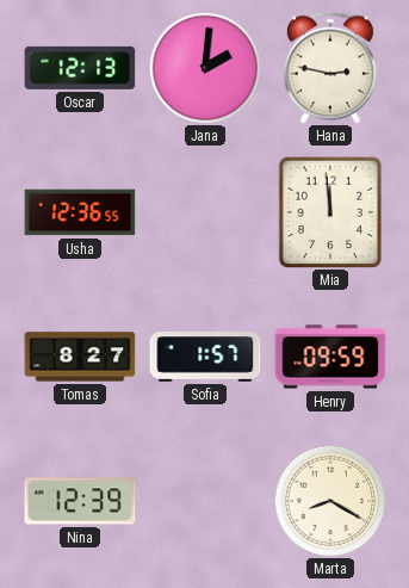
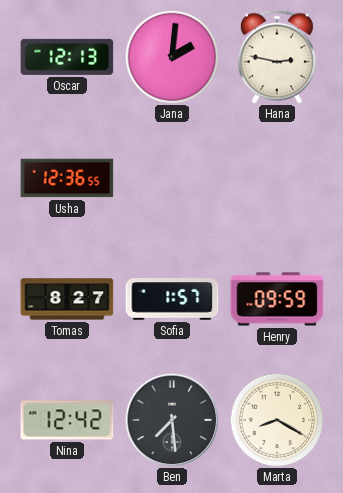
Mia: 11:59 -> none (330, 212)
Nina: 12:39 -> 12:42 (67, 420)
Ben: none -> 7:29 (172, 420)
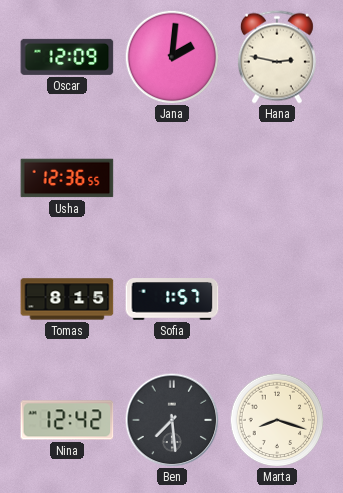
Oscar: 12:13 -> 12:09 (67, 57)
Tomas: 8:27 -> 8:15 (67, 299)
Henry: 09:59 -> none (277, 299)
Marta: 8:20 -> 8:18 (277, 420)
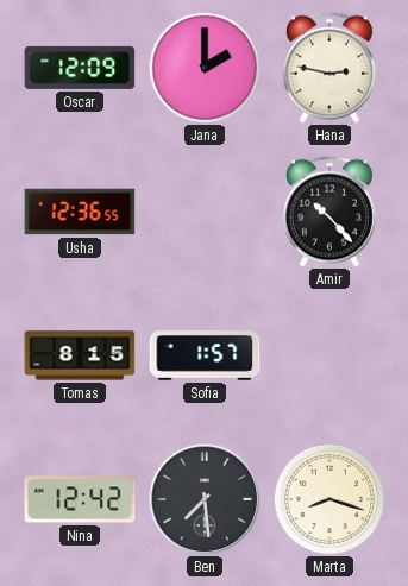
Jana: 2:01 -> 2:00 (205, 68)
Amir: none -> 10:23 (329, 212)
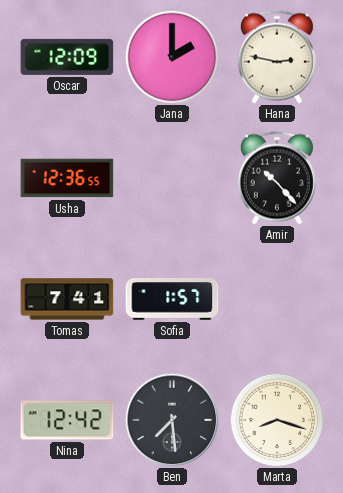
Tomas: 8:15 -> 7:41 (67, 299)
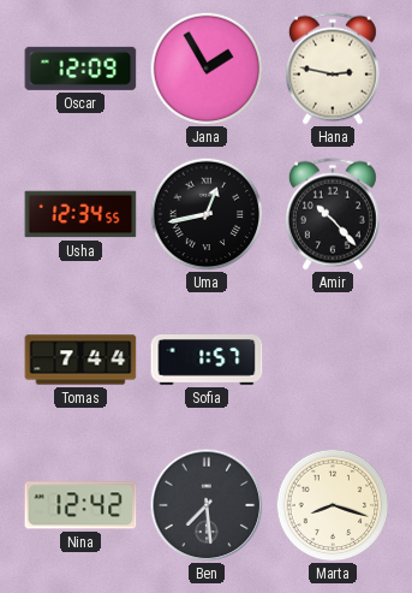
Jana: 2:00 -> 1:55 (207, 69)
Usha: 12:36 -> 12:34 (80, 214)
Uma: none -> 12:43 (207, 214)
Tomas: 7:41 -> 7:44 (80, 360)
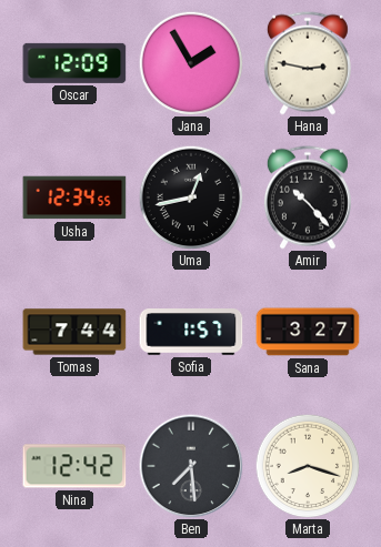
Sana: none -> 3:27 (308, 332)
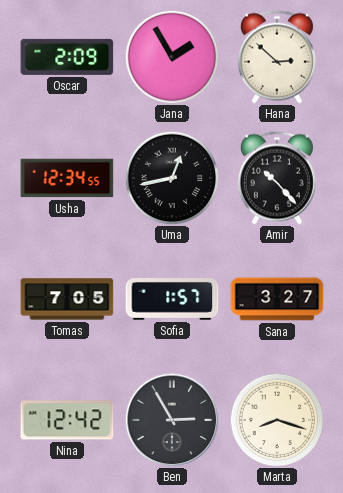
Oscar: 12:09 -> 2:09 (67, 57)
Hana: 2:47 -> 2:52 (277, 57)
Tomas: 7:44 -> 7:05 (67, 299)
Ben: 7:29 -> 2:55 (172, 420)
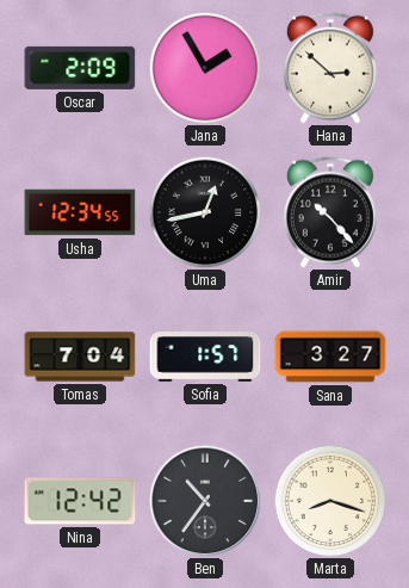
Tomas: 7:05 -> 7:04 (80, 357)
Ben: 2:55 -> 10:36 (205, 501)
